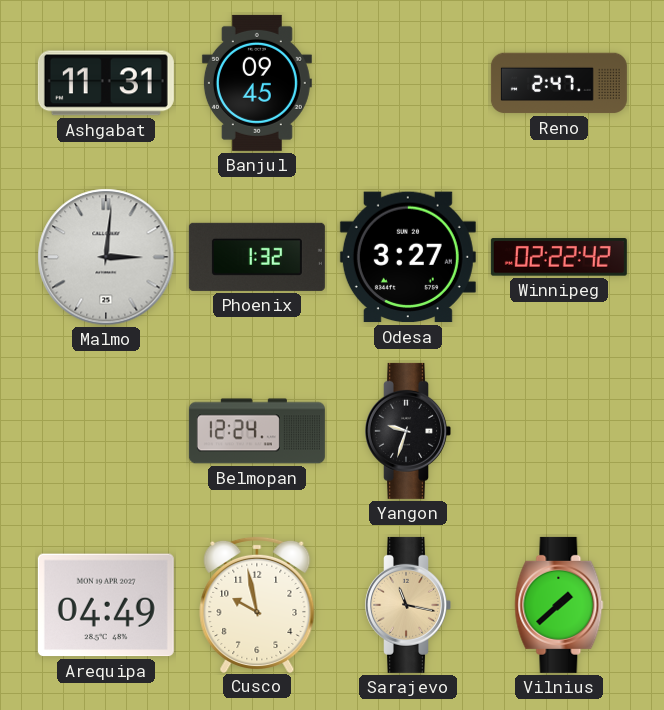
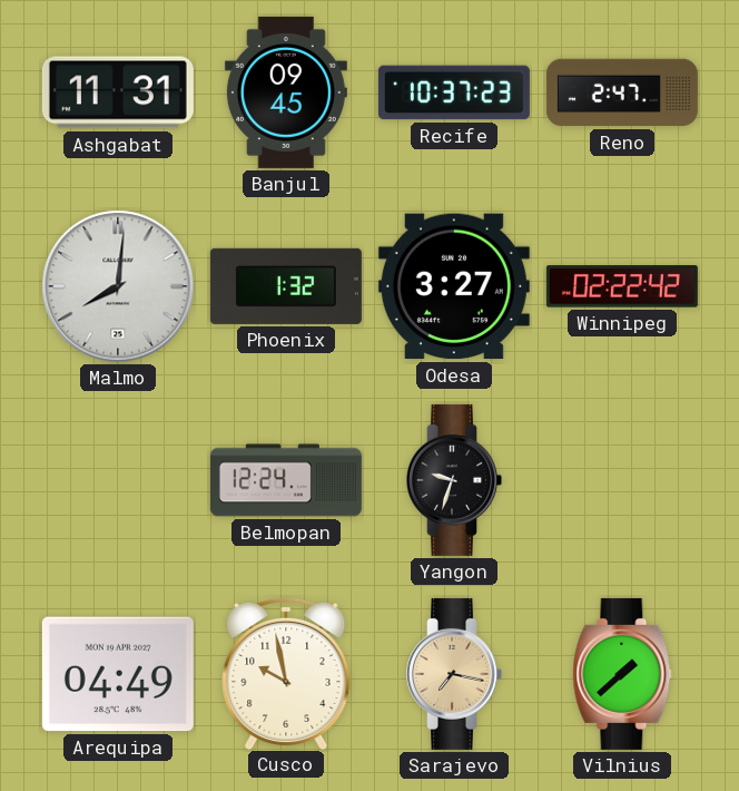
Recife: none -> 10:37 (454, 92)
Malmo: 3:01 -> 8:01 (118, 286)
Sarajevo: 11:17 -> 7:17 (454, 674)
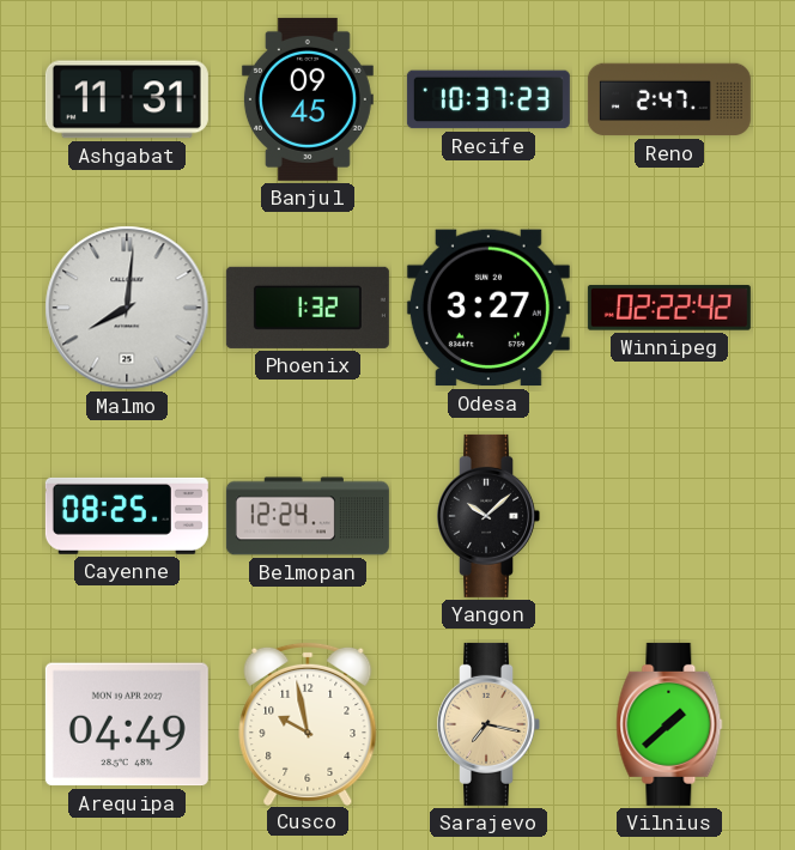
Cayenne: none -> 08:25 (127, 516)
Yangon: 9:33 -> 10:08 (488, 516)
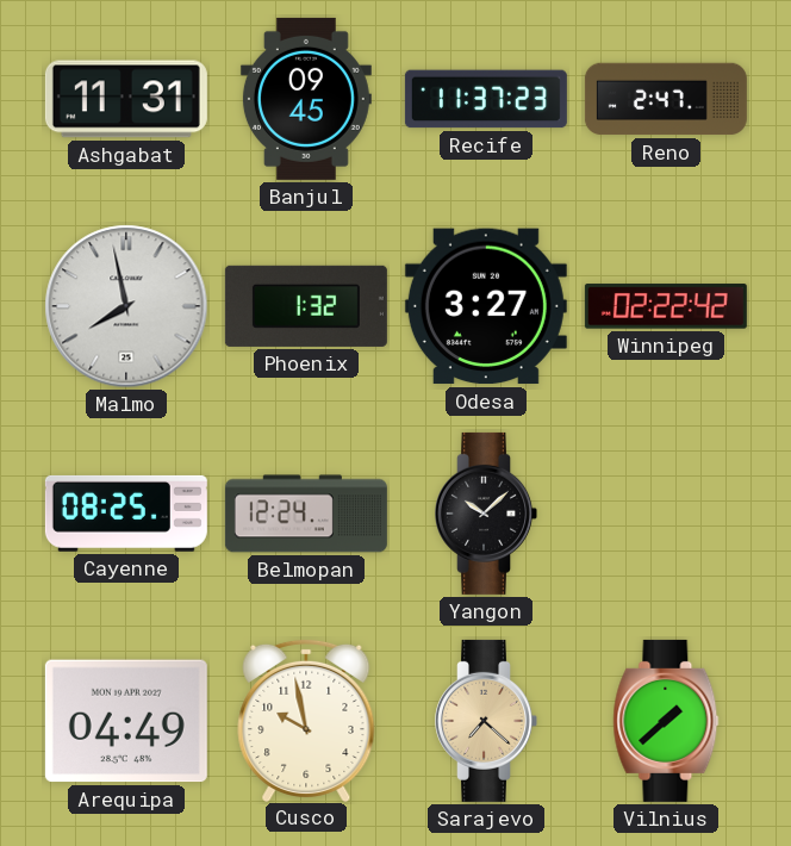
Recife: 10:37 -> 11:37 (486, 99)
Malmo: 8:01 -> 7:58 (126, 306)
Sarajevo: 7:17 -> 7:22 (486, 721)
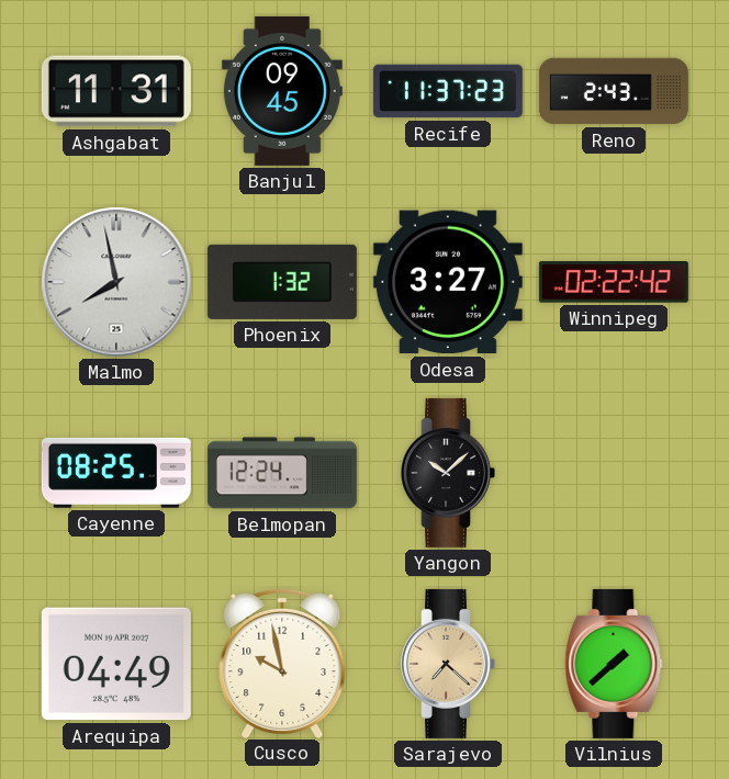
Reno: 2:47 -> 2:43 (614, 91)
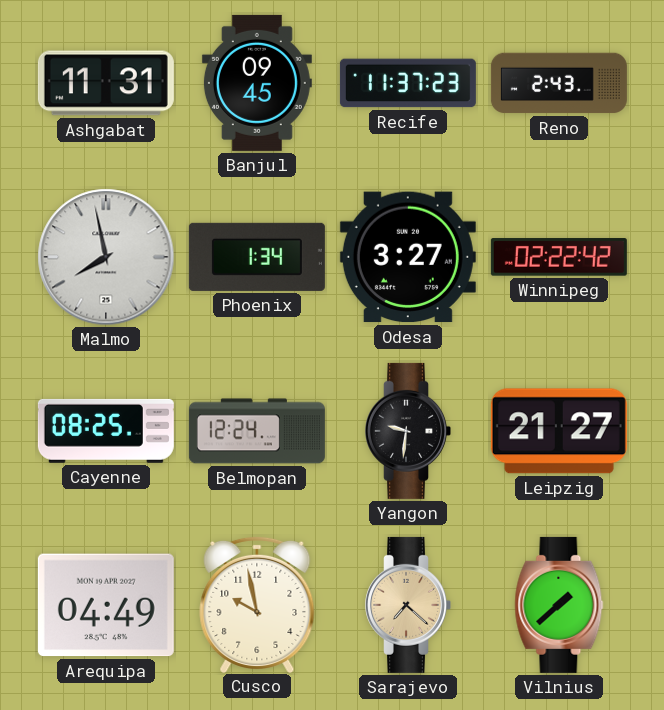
Phoenix: 1:32 -> 1:34 (257, 257)
Yangon: 10:08 -> 9:31 (408, 431)
Leipzig: none -> 21:27 (559, 431)
